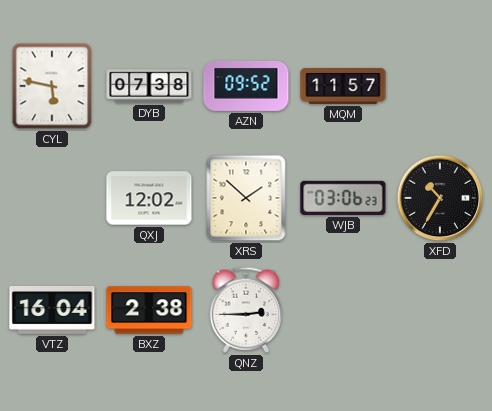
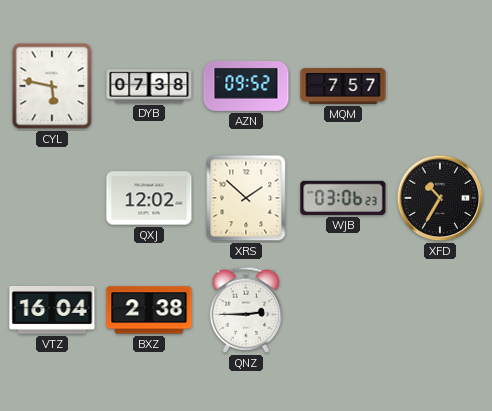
MQM: 11:57 -> 7:57 (343, 86)
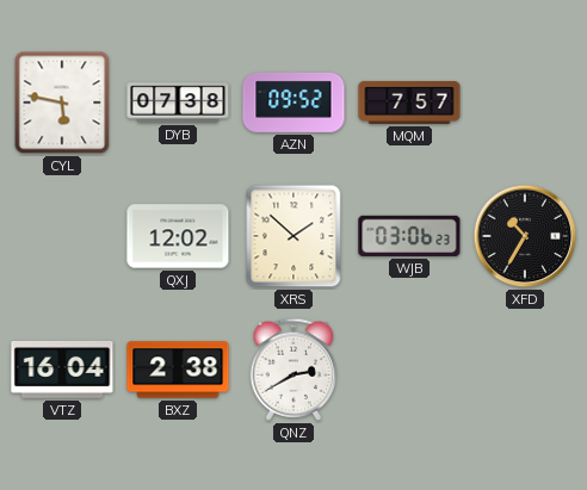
QNZ: 2:45 -> 2:40 (293, 370)
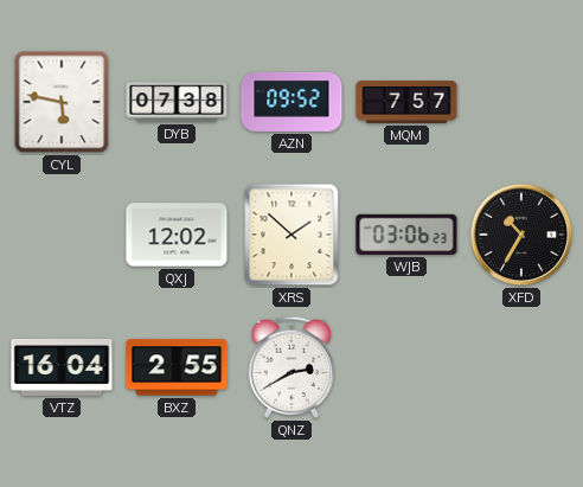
BXZ: 2:38 -> 2:55 (177, 367)
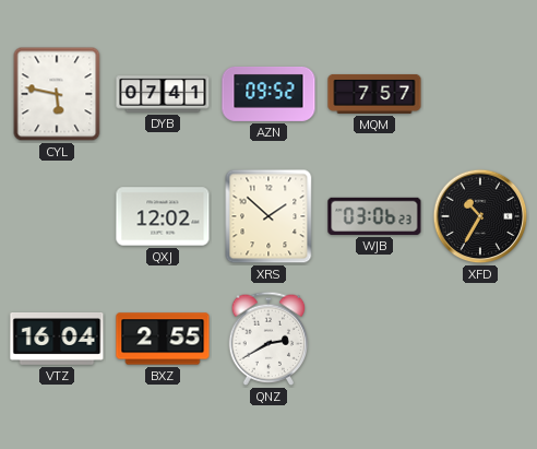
DYB: 07:38 -> 07:41 (163, 94)
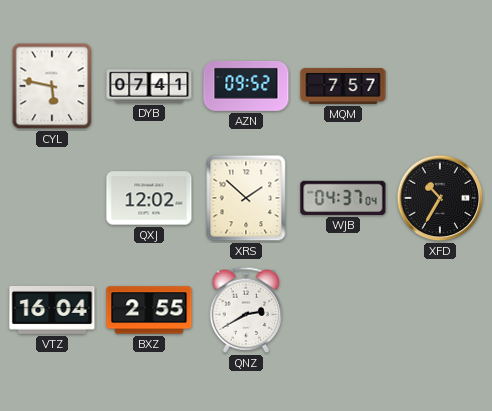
WJB: 03:06 -> 04:37 (343, 198)
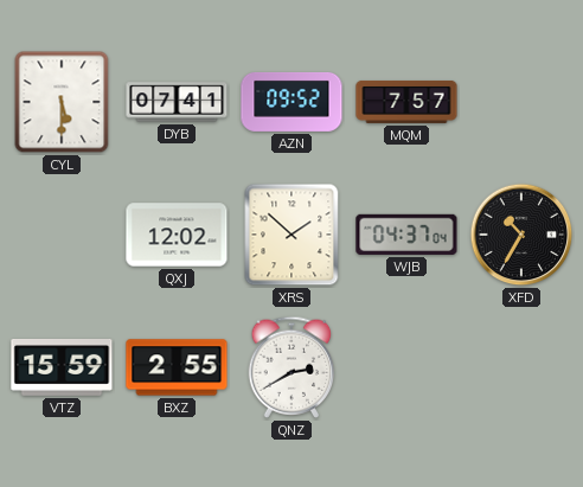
CYL: 5:47 -> 5:30 (62, 102)
VTZ: 16:04 -> 15:59 (62, 369)
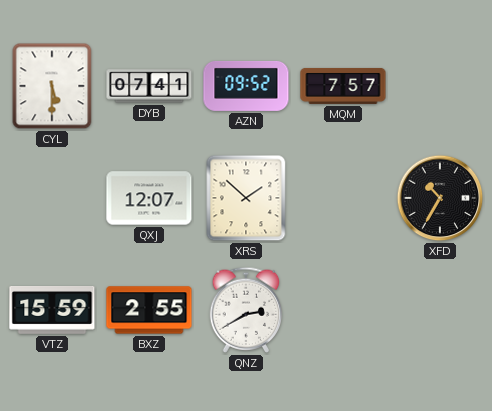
QXJ: 12:02 -> 12:07 (149, 198)
WJB: 04:37 -> none (406, 235)
